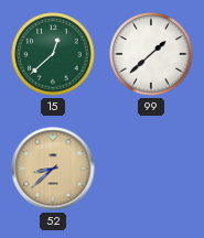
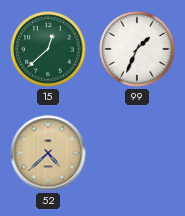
99: 1:38 -> 1:34 (137, 49)
52: 8:38 -> 4:38 (48, 153)
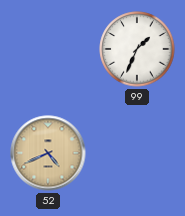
15: 12:38 -> none (48, 49)
52: 4:38 -> 4:41 (48, 153)
